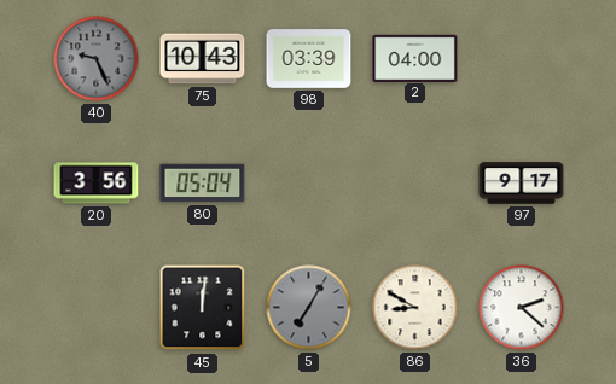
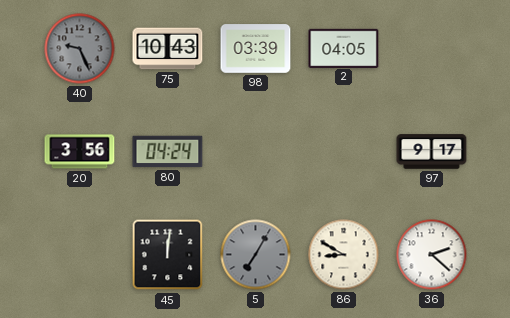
2: 04:00 -> 04:05 (344, 48)
80: 05:04 -> 04:24 (168, 152)
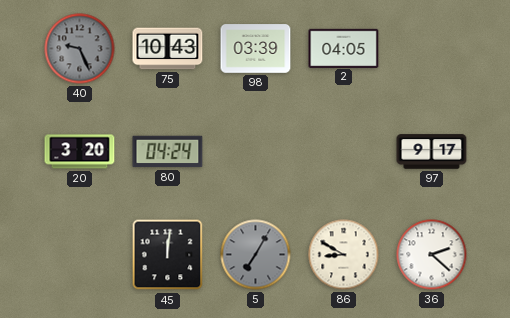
20: 3:56 -> 3:20 (80, 152)
